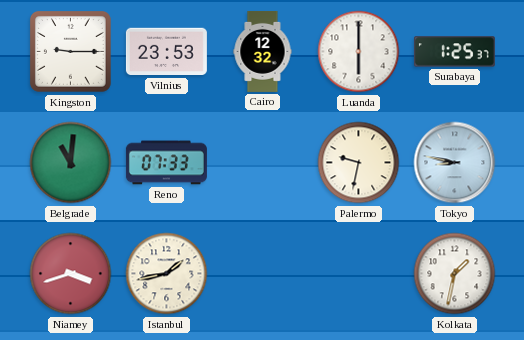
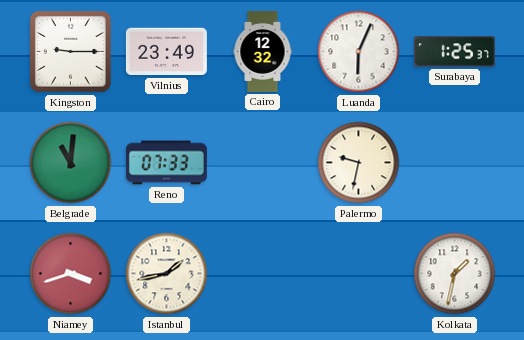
Vilnius: 23:53 -> 23:49 (166, 52)
Luanda: 6:00 -> 6:04 (359, 52)
Tokyo: 8:47 -> none (455, 163)
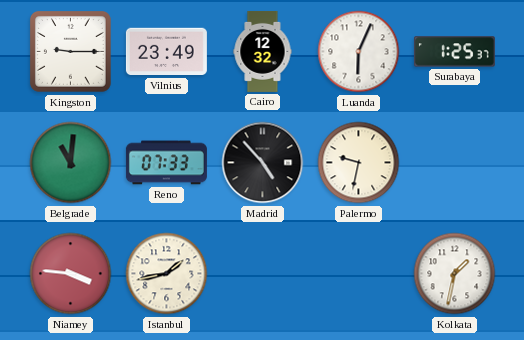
Madrid: none -> 4:53 (263, 163)
Niamey: 3:42 -> 3:46 (71, 274)
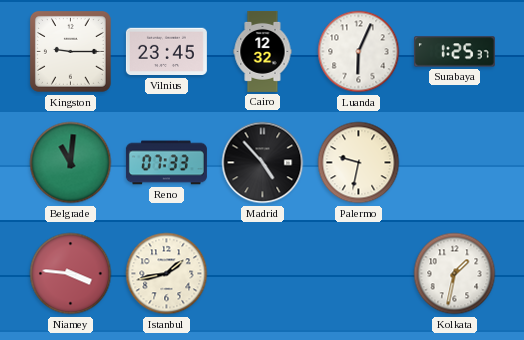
Vilnius: 23:49 -> 23:45 (166, 52)
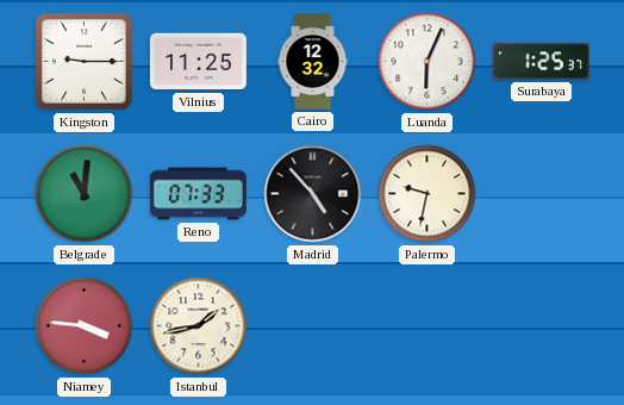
Vilnius: 23:45 -> 11:25 (198, 62)
Kolkata: 1:32 -> none (455, 274)
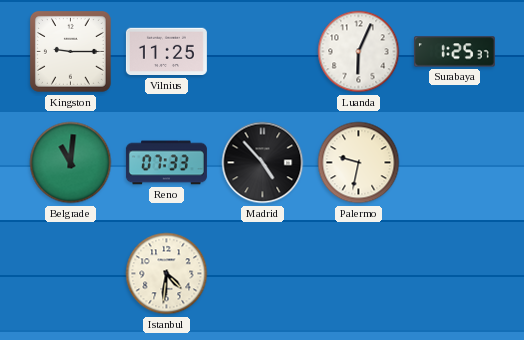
Cairo: 12:32 -> none (313, 61)
Niamey: 3:46 -> none (85, 326)
Istanbul: 1:43 -> 4:31 (167, 274)
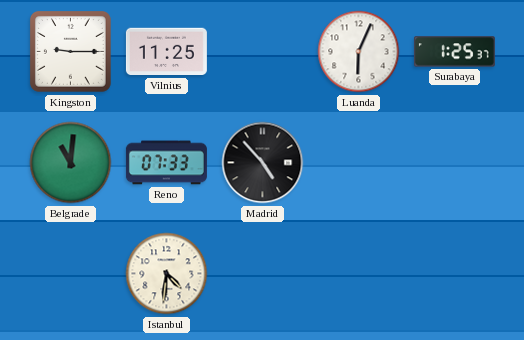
Palermo: 9:32 -> none (359, 163)
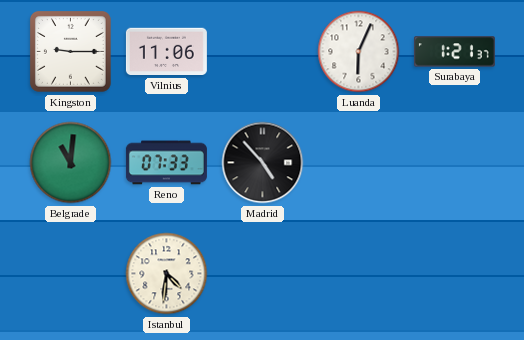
Vilnius: 11:25 -> 11:06 (166, 52)
Surabaya: 1:25 -> 1:21 (454, 52)
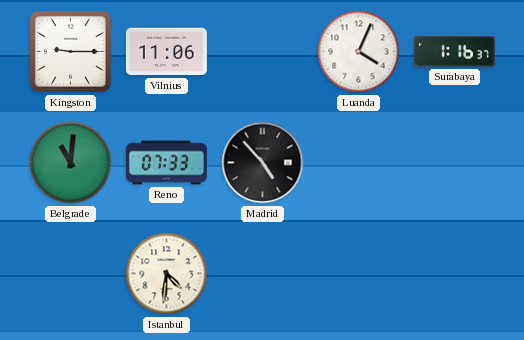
Luanda: 6:04 -> 4:04 (359, 52)
Surabaya: 1:21 -> 1:16 (454, 52)
